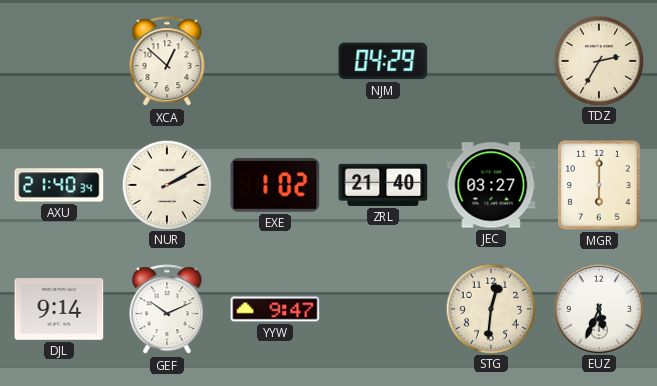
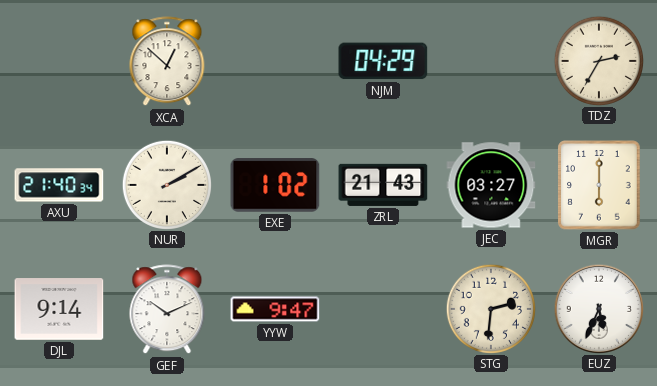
ZRL: 21:40 -> 21:43 (383, 185)
STG: 12:31 -> 2:31 (490, 308)
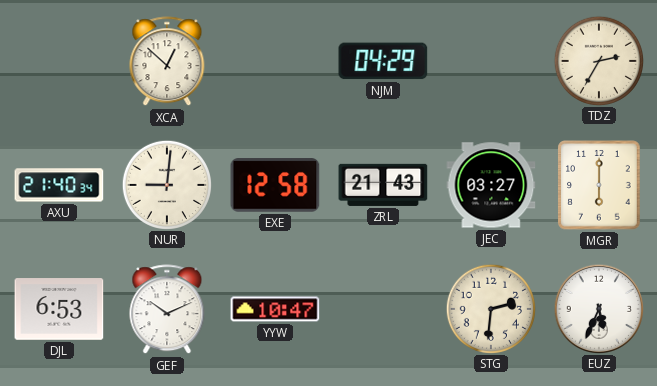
NUR: 2:10 -> 9:01 (166, 184)
EXE: 1:02 -> 12:58 (275, 185)
DJL: 9:14 -> 6:53 (59, 309)
YYW: 9:47 -> 10:47 (275, 309)
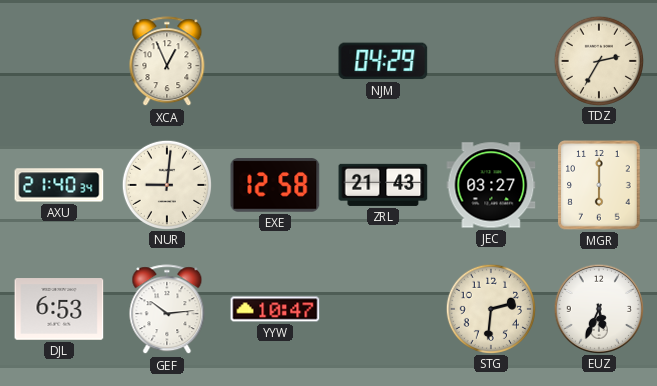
XCA: 12:52 -> 12:56 (167, 62)
GEF: 10:11 -> 10:14 (167, 310)
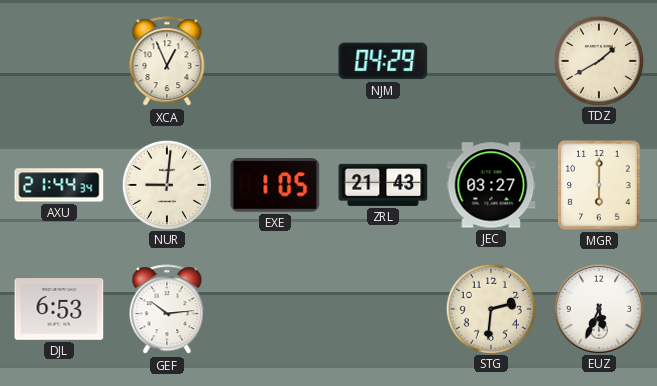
TDZ: 2:35 -> 1:40 (598, 60)
AXU: 21:40 -> 21:44 (59, 185)
EXE: 12:58 -> 1:05 (275, 185)
YYW: 10:47 -> none (275, 309)
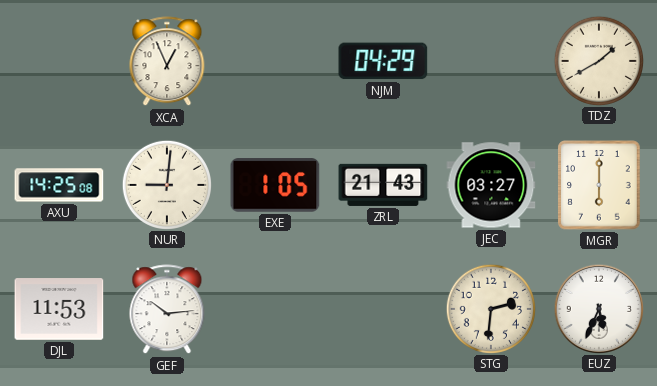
AXU: 21:44 -> 14:25 (59, 185)
DJL: 6:53 -> 11:53 (59, 309)
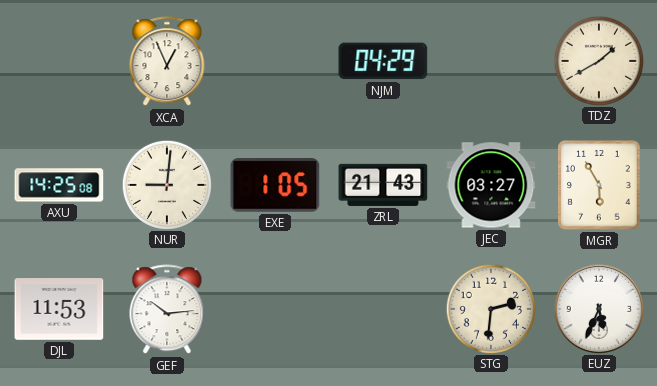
MGR: 6:00 -> 5:55 (599, 185)
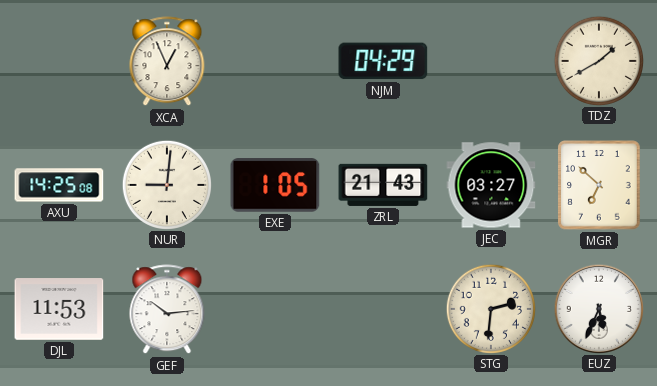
MGR: 5:55 -> 6:52 (599, 185)
